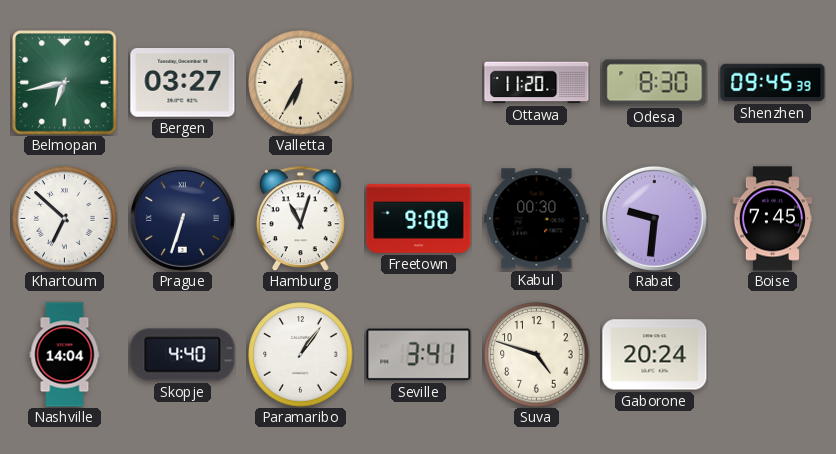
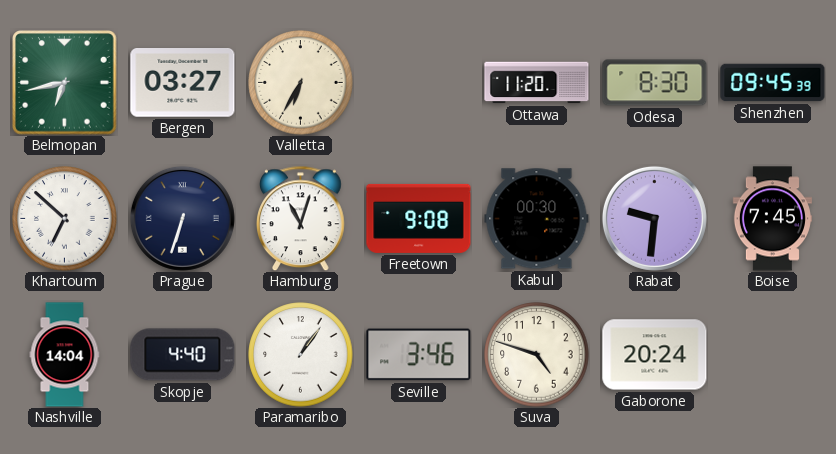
Seville: 3:41 -> 3:46 (419, 355)
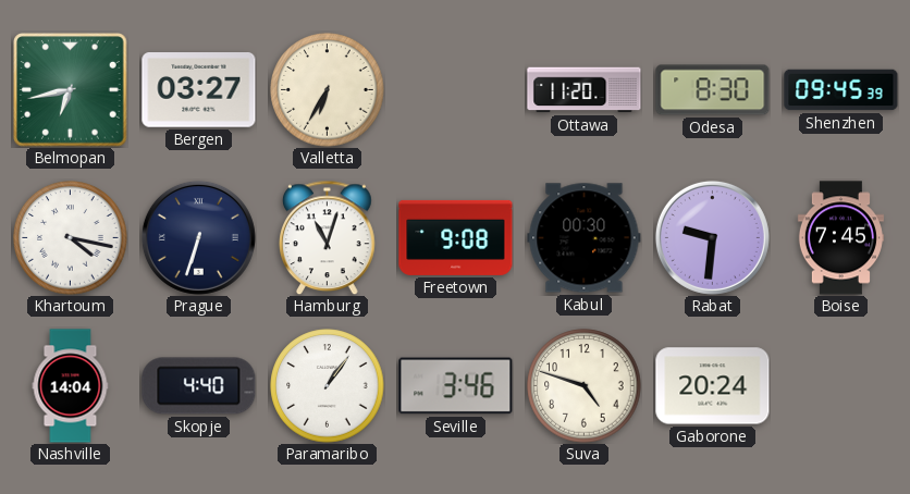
Khartoum: 6:52 -> 4:17 (71, 238)
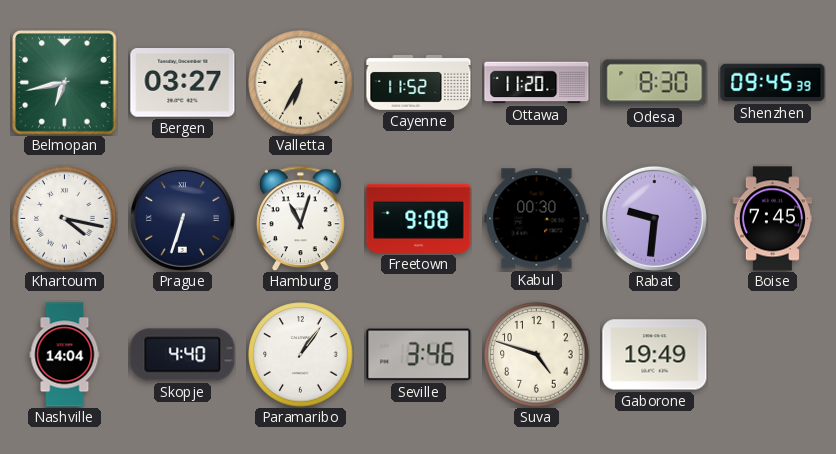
Cayenne: none -> 11:52 (419, 83)
Gaborone: 20:24 -> 19:49 (655, 355)
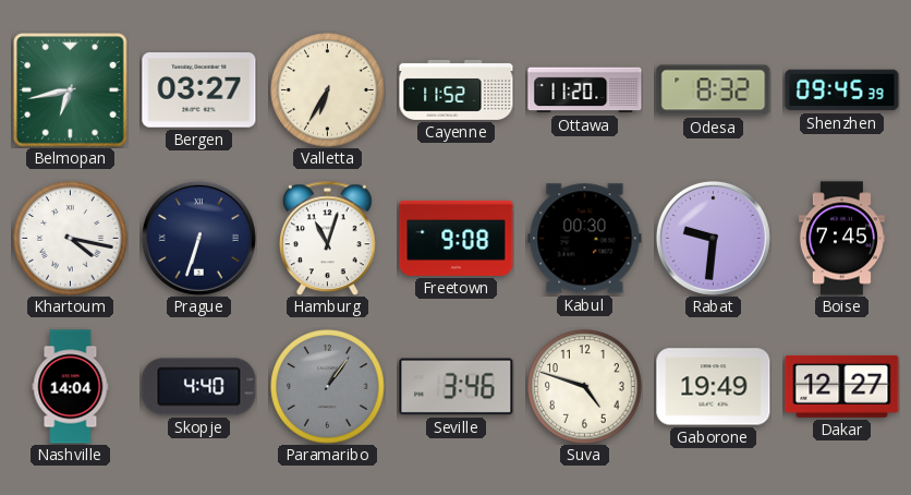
Odesa: 8:30 -> 8:32 (714, 90)
Paramaribo dial: white -> grey (328, 387)
Dakar: none -> 12:27 (842, 386)
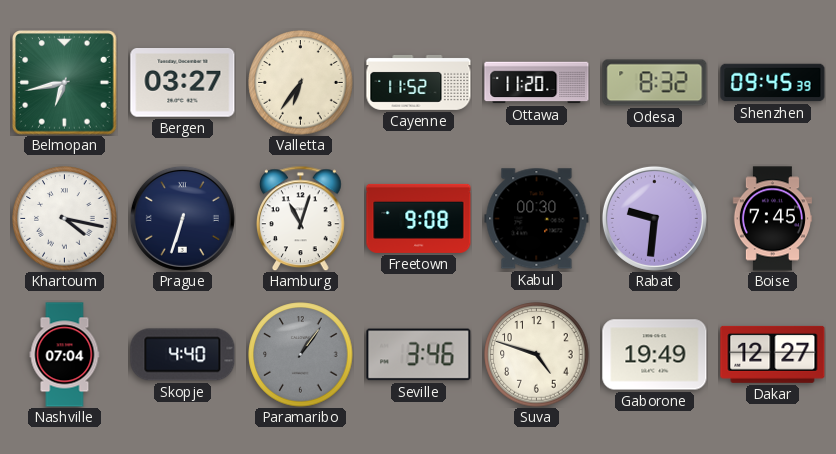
Valletta: 6:35 -> 6:36 (301, 83)
Nashville: 14:04 -> 07:04 (65, 355)
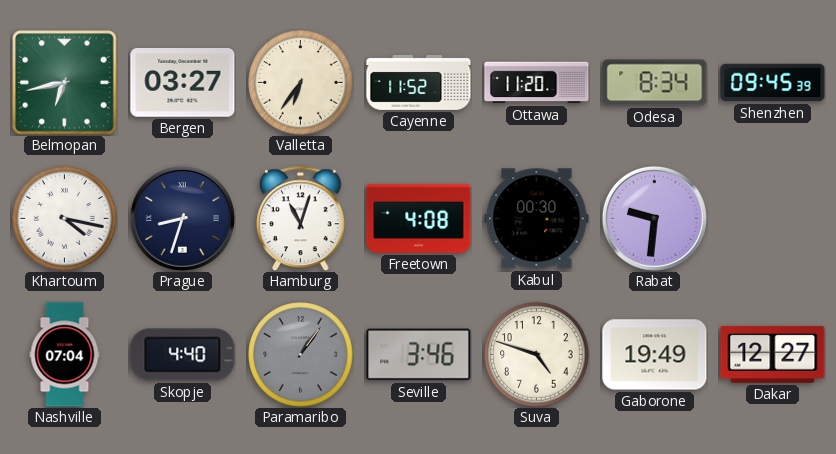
Odesa: 8:32 -> 8:34 (655, 83)
Prague: 6:33 -> 8:33 (182, 218)
Freetown: 9:08 -> 4:08 (419, 218)
Boise: 7:45 -> none (772, 219)
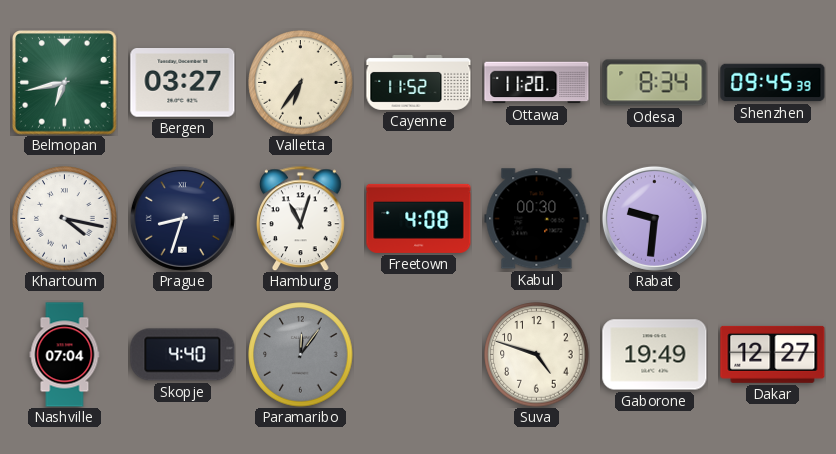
Paramaribo: 1:06 -> 12:06 (301, 355)
Seville: 3:46 -> none (419, 355)
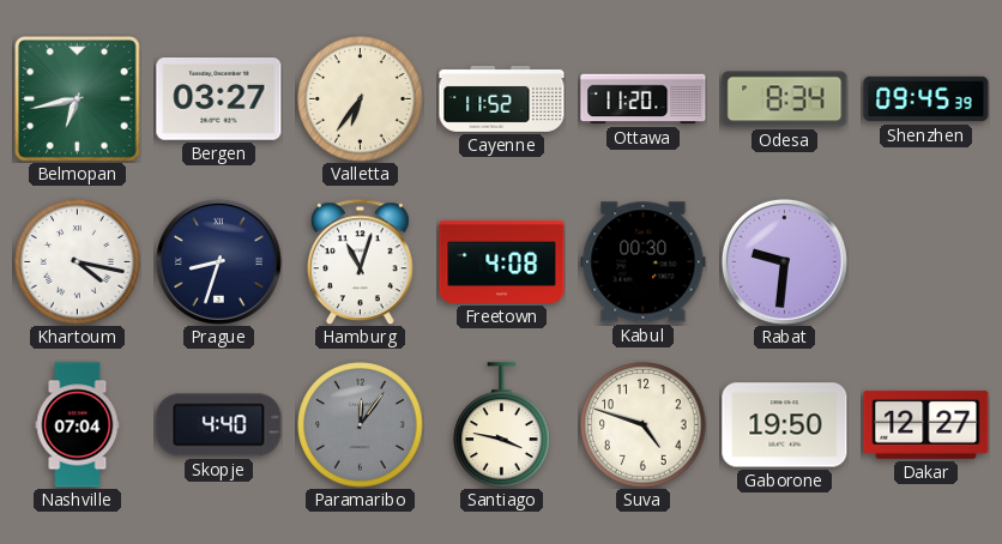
Santiago: none -> 3:47 (502, 425)
Gaborone: 19:49 -> 19:50 (785, 425)
